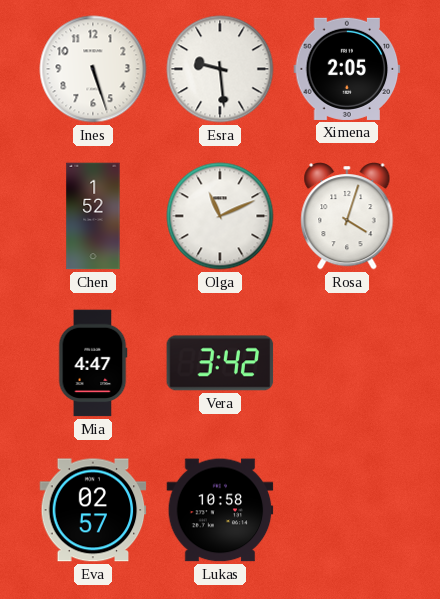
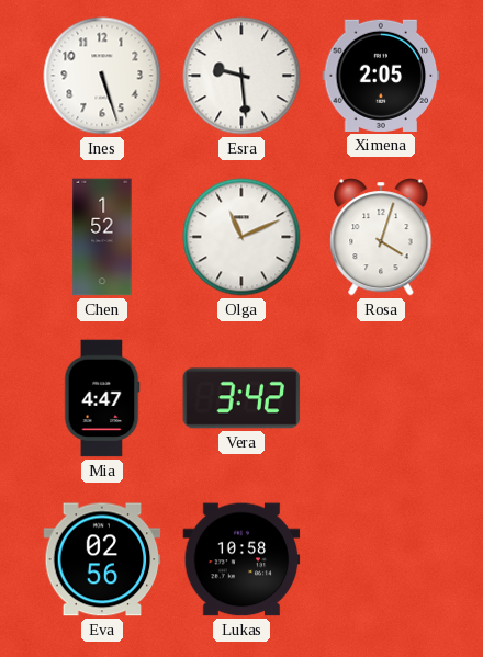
Eva: 02:57 -> 02:56 (102, 559)
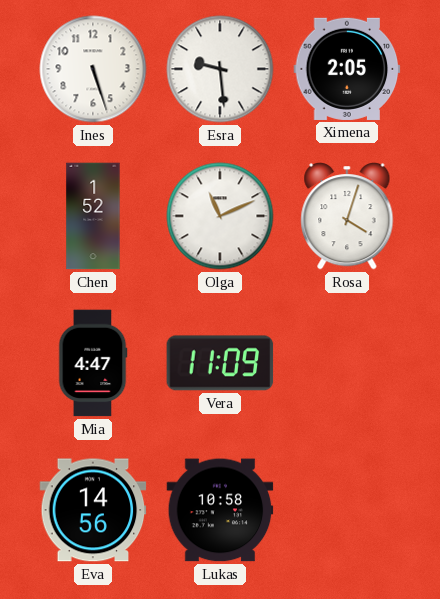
Vera: 3:42 -> 11:09 (220, 363)
Eva: 02:56 -> 14:56 (93, 510)
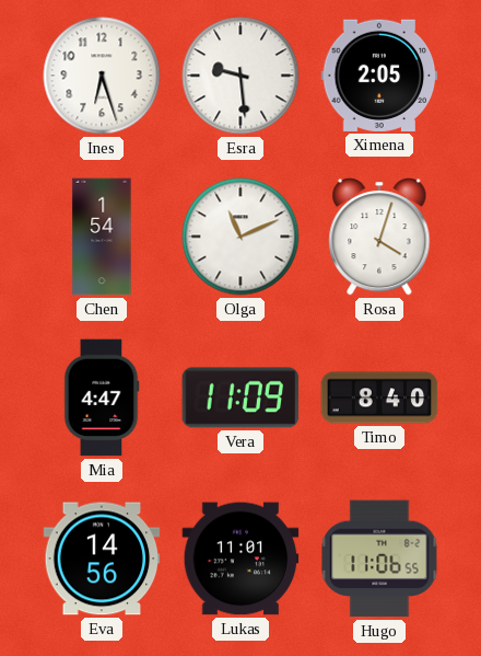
Ines: 5:27 -> 6:27 (102, 76)
Chen: 1:52 -> 1:54 (102, 237)
Timo: none -> 8:40 (379, 398)
Lukas: 10:58 -> 11:01 (241, 559)
Hugo: none -> 11:06 (379, 559)
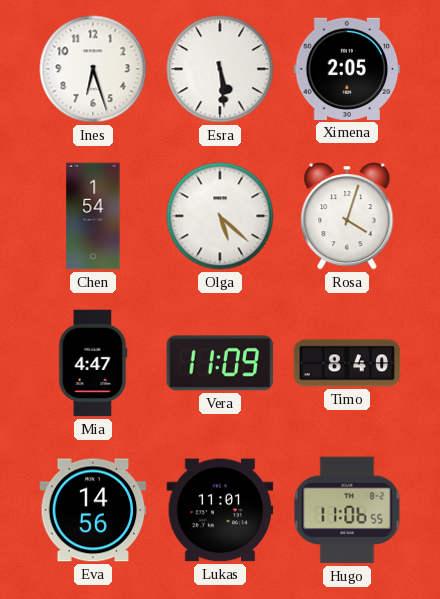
Esra: 9:29 -> 5:29 (220, 69)
Olga: 11:11 -> 5:22 (220, 216)
